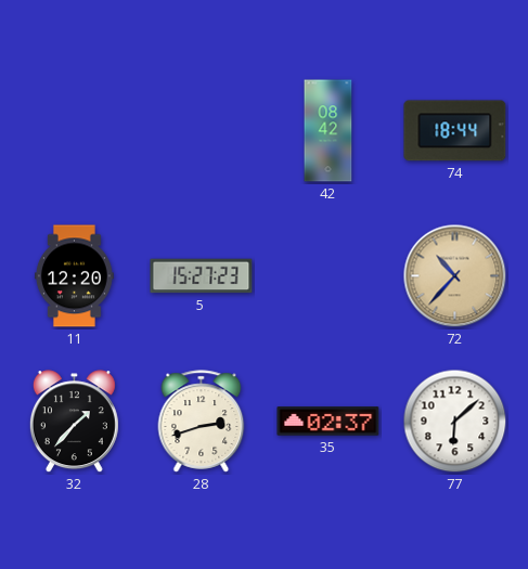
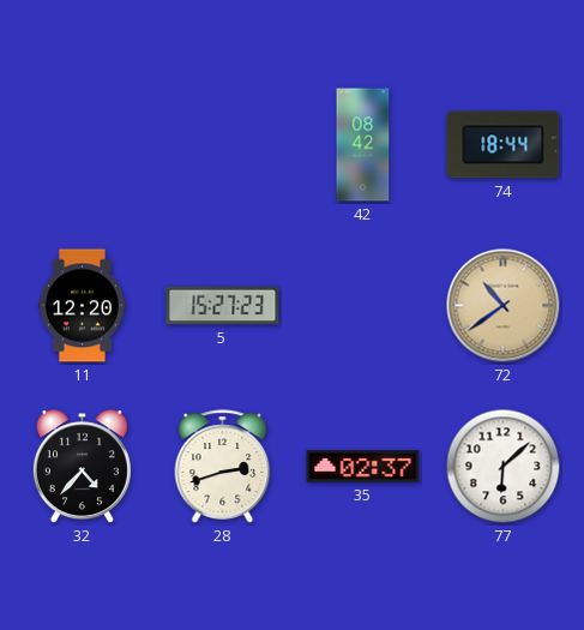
72: 10:37 -> 10:39 (504, 306)
32: 1:37 -> 4:37 (82, 467)
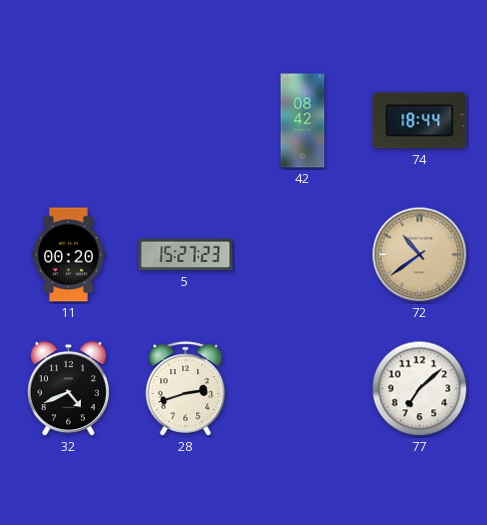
11: 12:20 -> 00:20 (69, 255)
32: 4:37 -> 4:41 (68, 389)
35: 02:37 -> none (363, 467)
77: 6:08 -> 7:08 (420, 389)
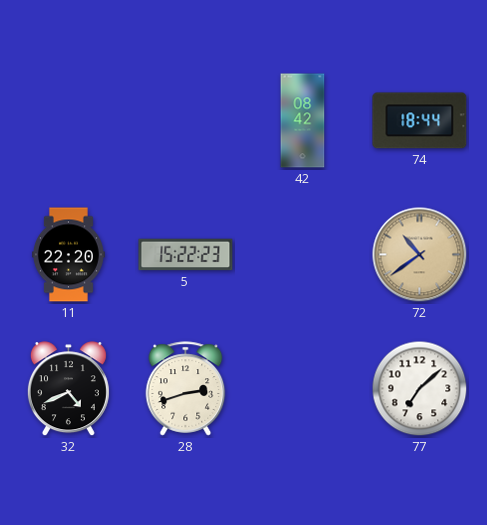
11: 00:20 -> 22:20 (69, 255)
5: 15:27 -> 15:22 (186, 255)
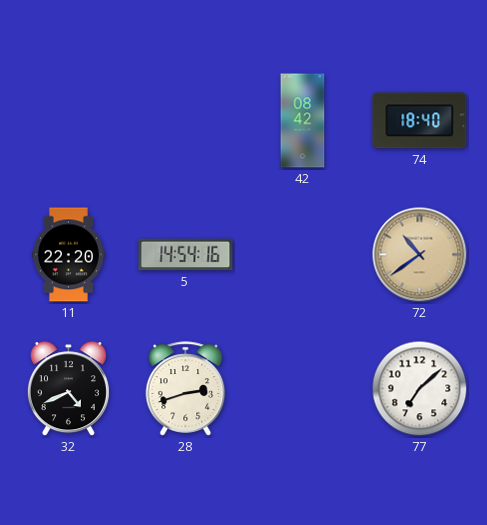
74: 18:44 -> 18:40 (420, 121)
5: 15:22 -> 14:54 (186, 255)
